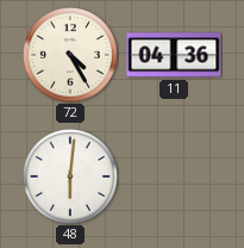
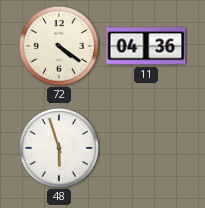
72: 4:25 -> 4:21 (60, 47)
48: 6:01 -> 5:57 (60, 149)
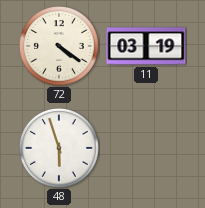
11: 04:36 -> 03:19 (146, 46)
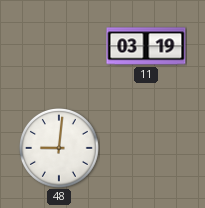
72: 4:21 -> none (60, 47)
48: 5:57 -> 9:01 (60, 149)
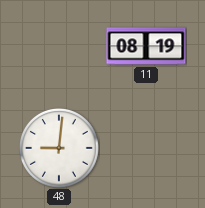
11: 03:19 -> 08:19 (146, 46)
